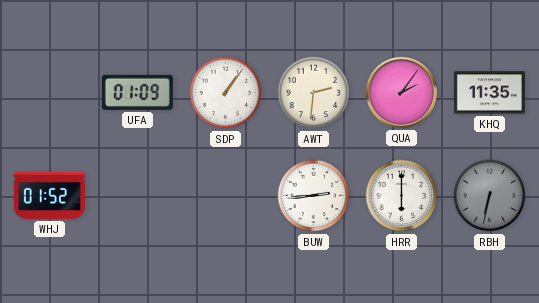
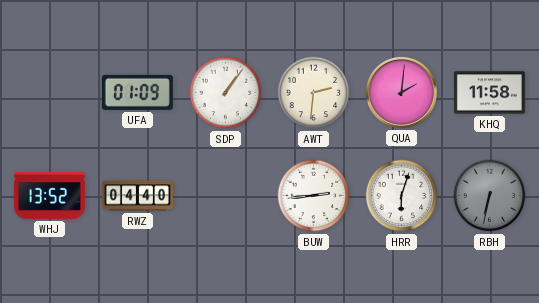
QUA: 2:06 -> 2:01 (401, 92)
KHQ: 11:35 -> 11:58 (489, 93)
WHJ: 01:52 -> 13:52 (49, 195)
RWZ: none -> 04:40 (137, 196)
HRR: 6:00 -> 6:03 (402, 196)
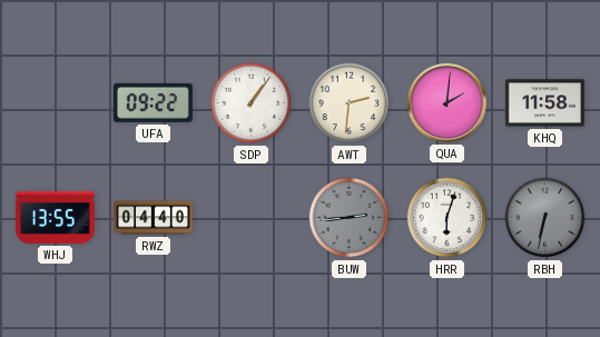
UFA: 01:09 -> 09:22 (153, 102)
WHJ: 13:52 -> 13:55 (55, 217)
BUW dial: white -> grey (350, 218)
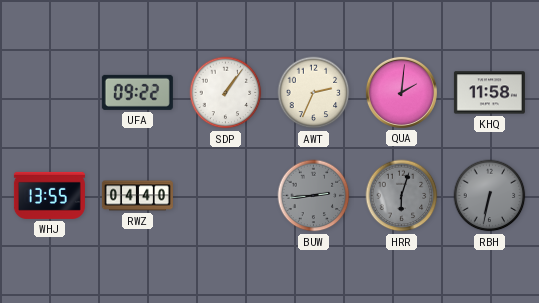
AWT: 2:31 -> 2:34 (314, 93)
HRR dial: white -> grey (402, 196)
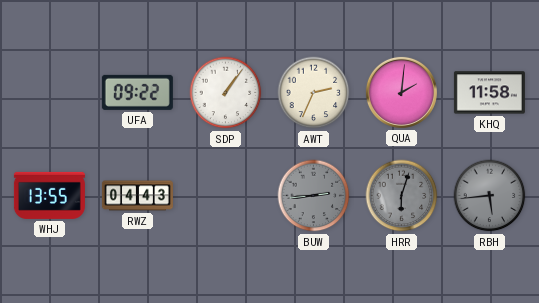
RWZ: 04:40 -> 04:43 (137, 196)
RBH: 6:32 -> 5:44 (490, 196)
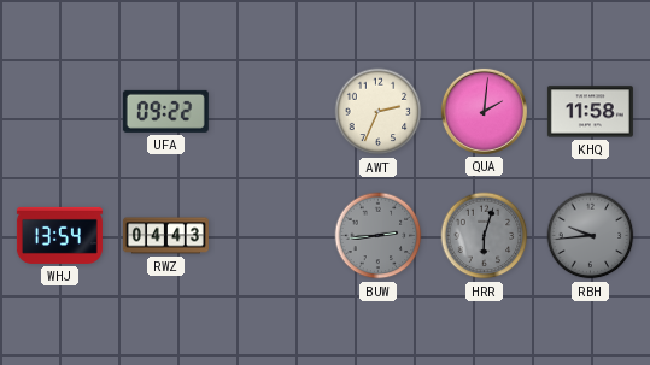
SDP: 1:06 -> none (226, 93)
WHJ: 13:55 -> 13:54 (59, 235)
RBH: 5:44 -> 9:44 (591, 236)
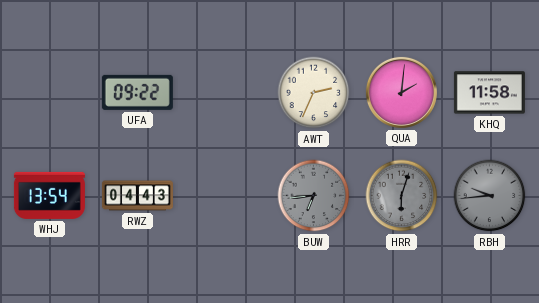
BUW: 2:44 -> 6:44 (314, 196)
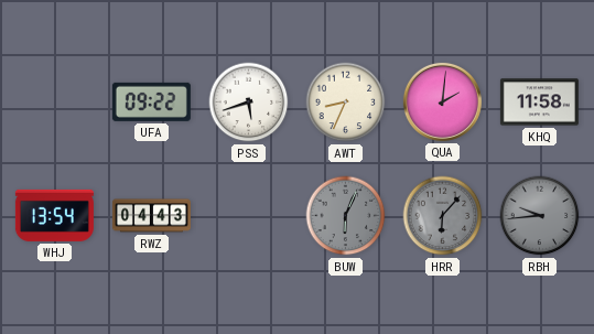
PSS: none -> 5:42 (249, 103)
AWT: 2:34 -> 8:34 (346, 103)
BUW: 6:44 -> 6:04 (346, 216)
HRR: 6:03 -> 6:07 (443, 216)
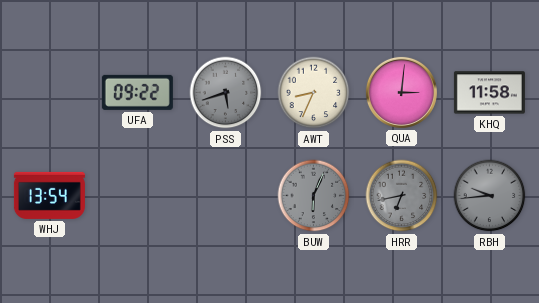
PSS dial: white -> grey (226, 93)
QUA: 2:01 -> 3:01 (401, 92)
RWZ: 04:43 -> none (151, 216)
HRR: 6:07 -> 6:43 (402, 196)
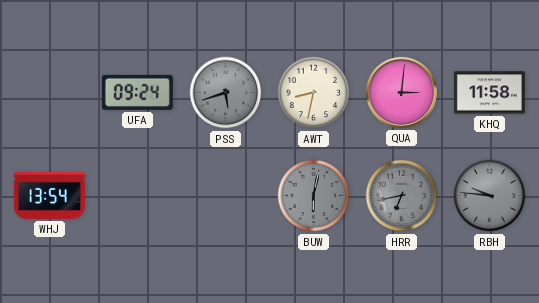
UFA: 09:22 -> 09:24 (137, 92)
AWT: 8:34 -> 8:32 (314, 93)
BUW: 6:04 -> 6:02 (314, 196)
RBH: 9:44 -> 9:46 (490, 196)
